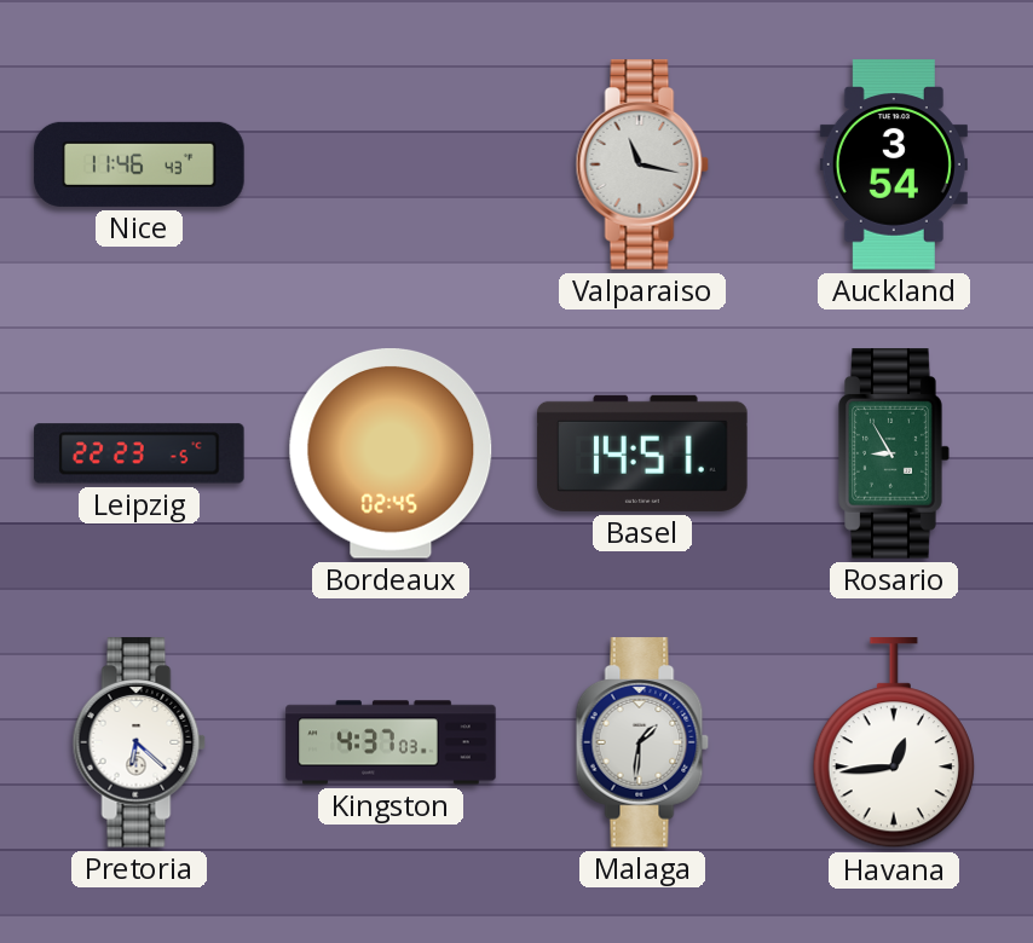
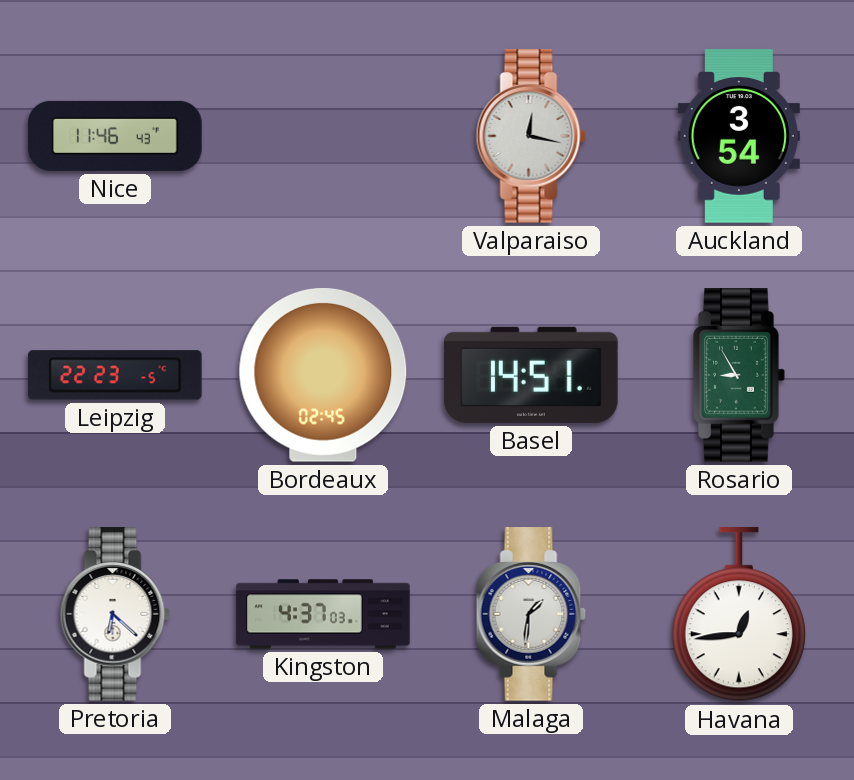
Valparaiso: 11:17 -> 12:17 (531, 136)
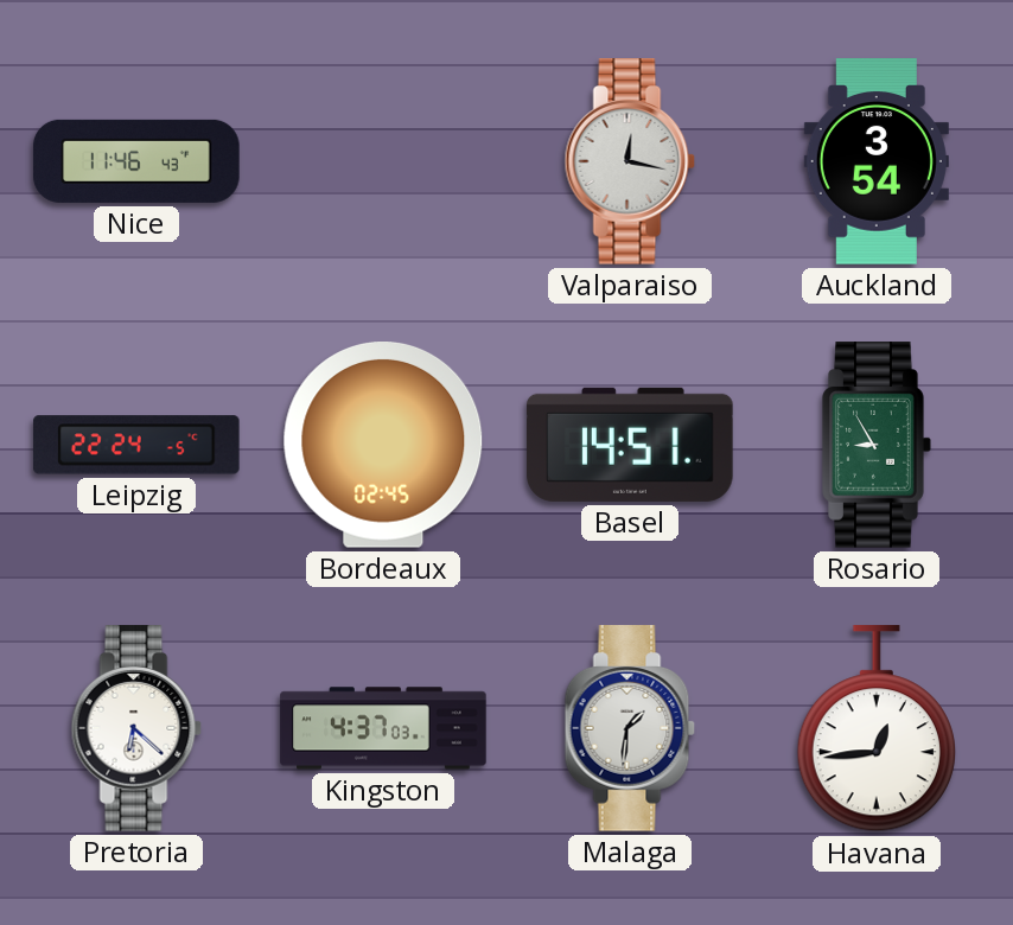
Leipzig: 22:23 -> 22:24 (136, 445)
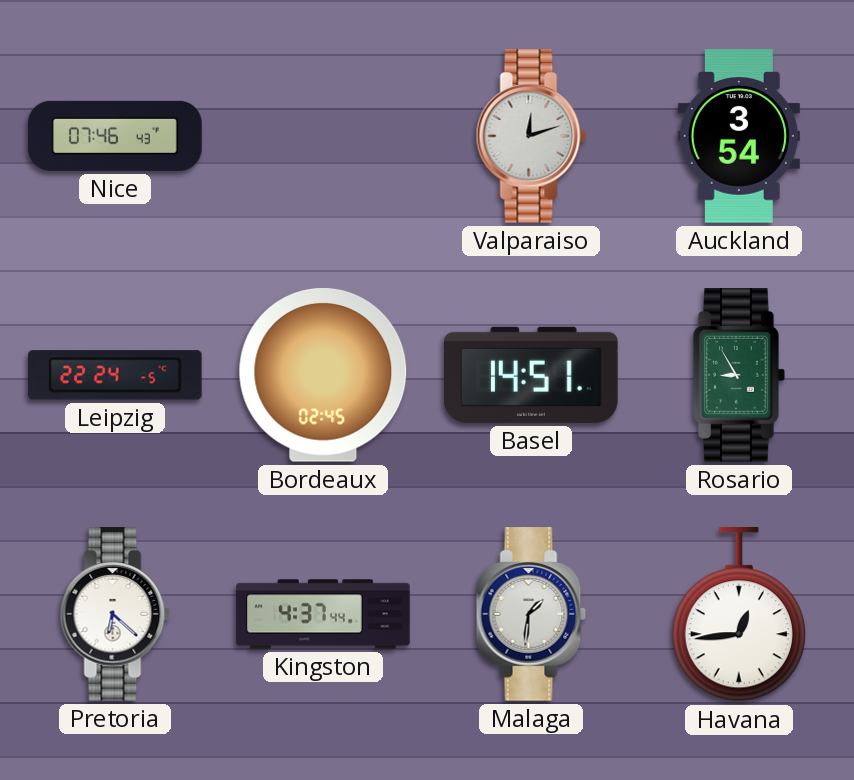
Nice: 11:46 -> 07:46 (115, 136)
Valparaiso: 12:17 -> 12:12 (531, 136)
Kingston: 4:37:03 -> 4:37:44 (323, 614)
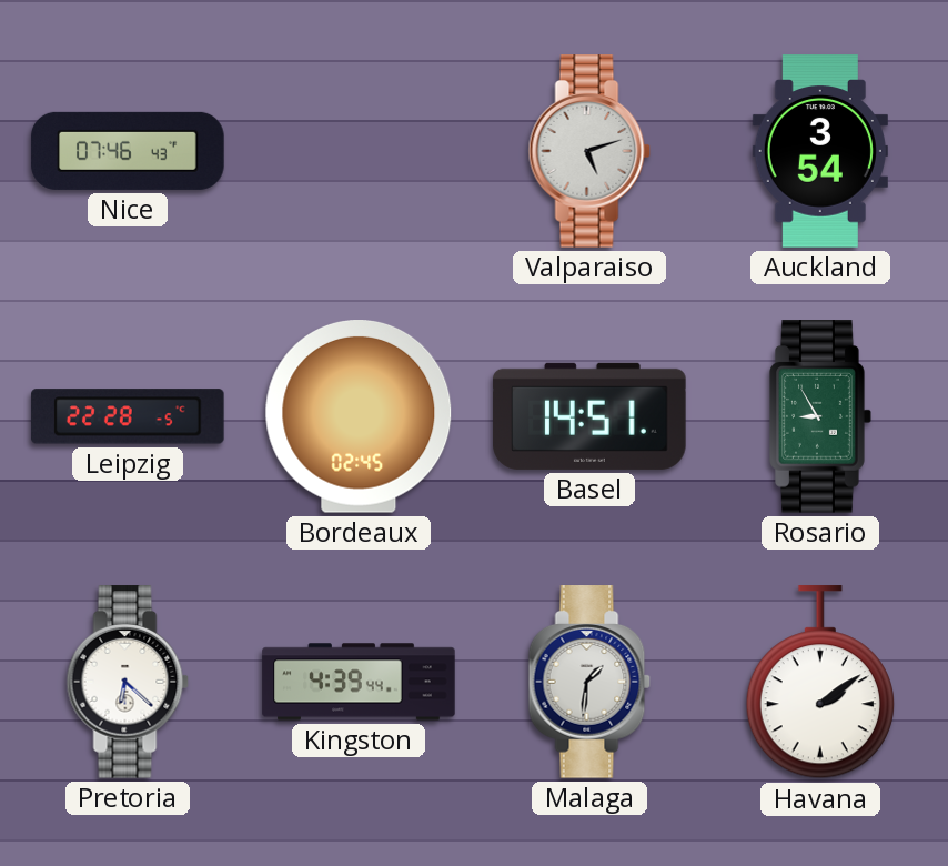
Valparaiso: 12:12 -> 5:12 (589, 151)
Leipzig: 22:24 -> 22:28 (128, 416)
Kingston: 4:37 -> 4:39 (359, 682)
Havana: 12:44 -> 2:09 (820, 683)
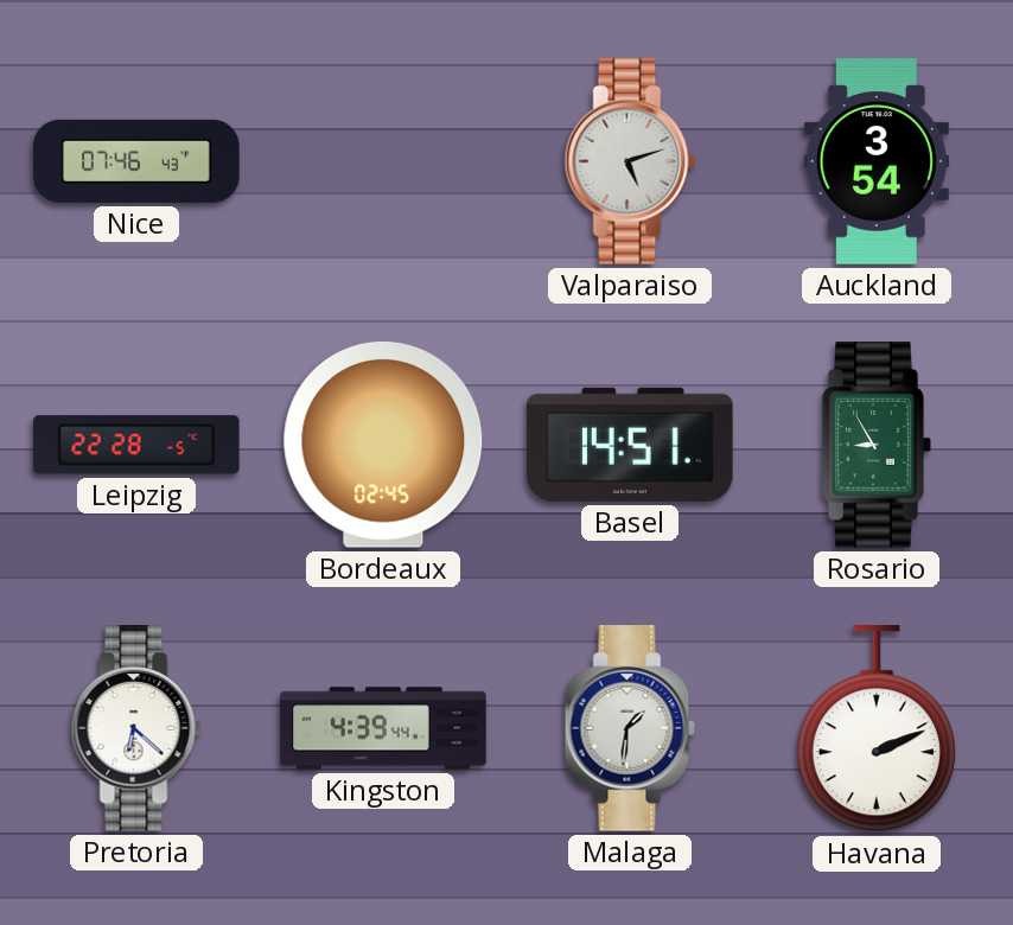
Havana: 2:09 -> 2:11 (877, 729)
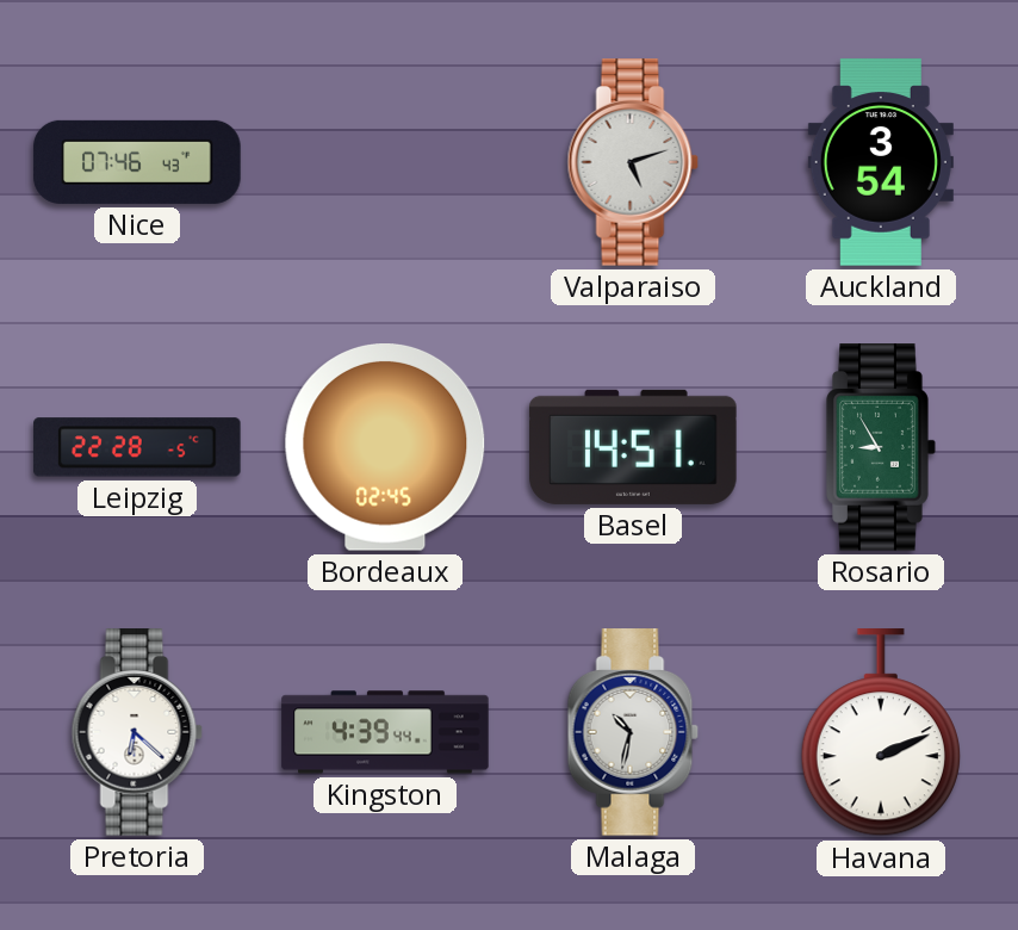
Malaga: 1:31 -> 10:32 (633, 732)
